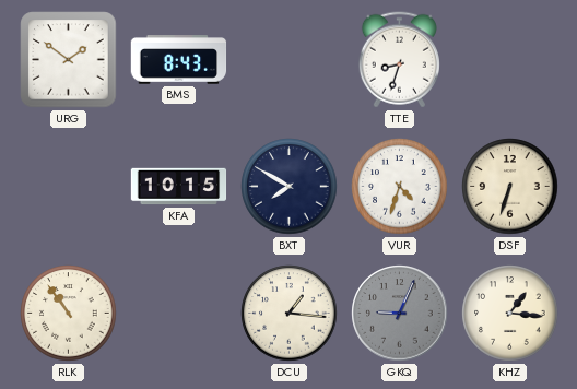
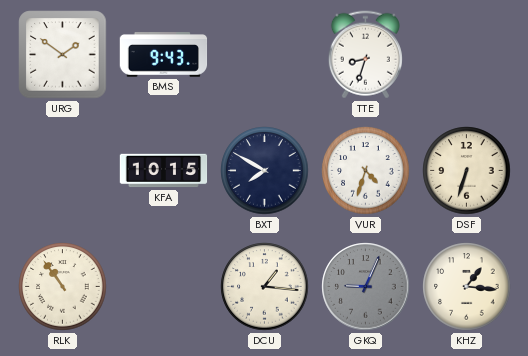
BMS: 8:43 -> 9:43 (164, 55)
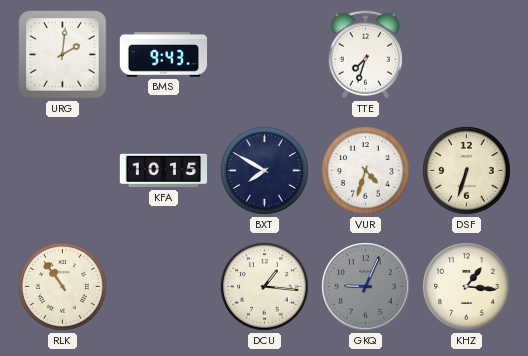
URG: 1:51 -> 2:01 (63, 55)
TTE: 8:33 -> 7:33 (365, 55)
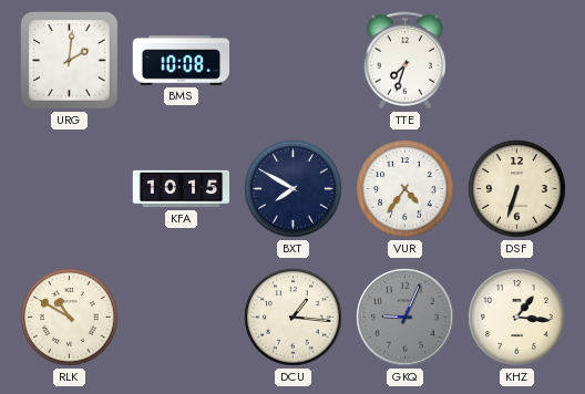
BMS: 9:43 -> 10:08 (182, 61)
VUR: 4:33 -> 4:36 (406, 189)
RLK: 10:54 -> 10:50 (70, 318)
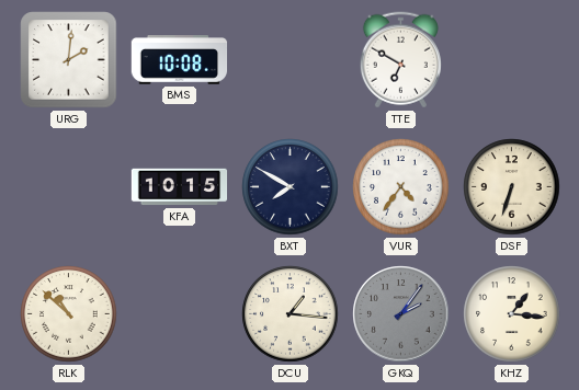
TTE: 7:33 -> 6:50 (400, 60)
RLK: 10:50 -> 10:52 (69, 314)
GKQ: 9:04 -> 2:06 (401, 314)
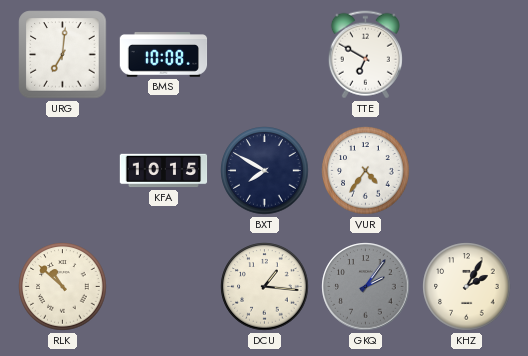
URG: 2:01 -> 7:01 (63, 55)
DSF: 6:33 -> none (512, 187)
KHZ: 1:16 -> 2:05 (467, 287)
